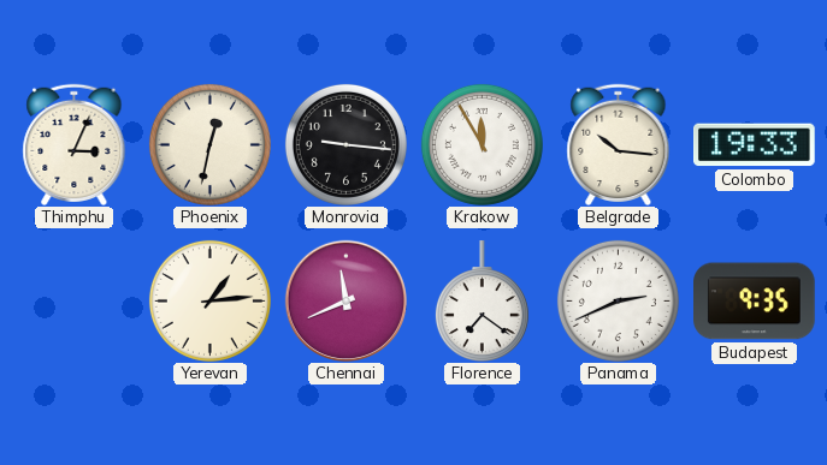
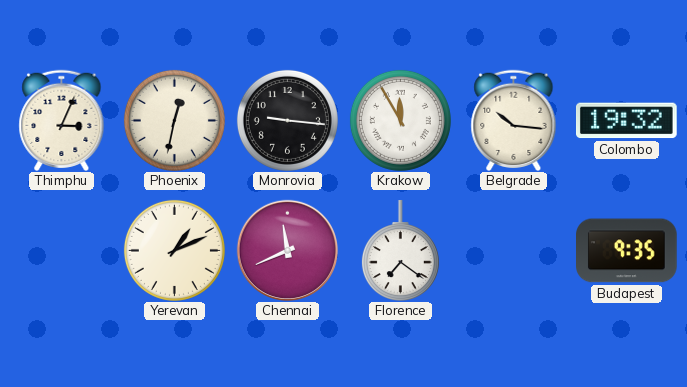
Colombo: 19:33 -> 19:32 (627, 121)
Yerevan: 1:14 -> 1:11 (174, 250)
Panama: 2:41 -> none (618, 300)
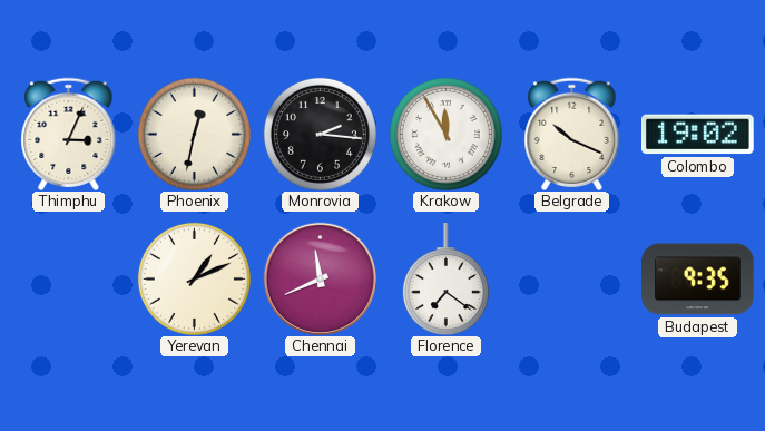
Monrovia: 9:16 -> 2:16 (320, 134)
Belgrade: 10:16 -> 10:19 (572, 134)
Colombo: 19:32 -> 19:02 (698, 135)
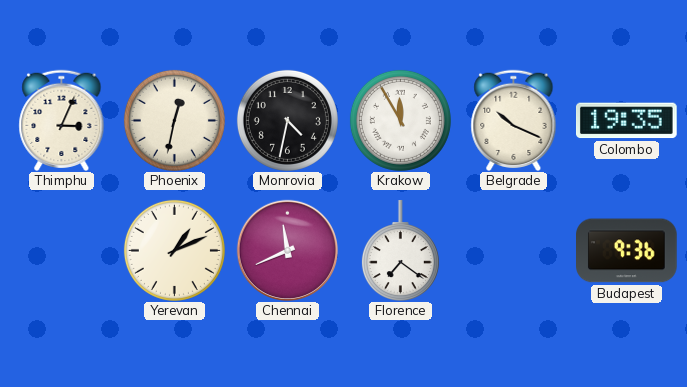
Monrovia: 2:16 -> 4:32 (287, 120)
Colombo: 19:02 -> 19:35 (627, 121)
Budapest: 9:35 -> 9:36 (627, 251)
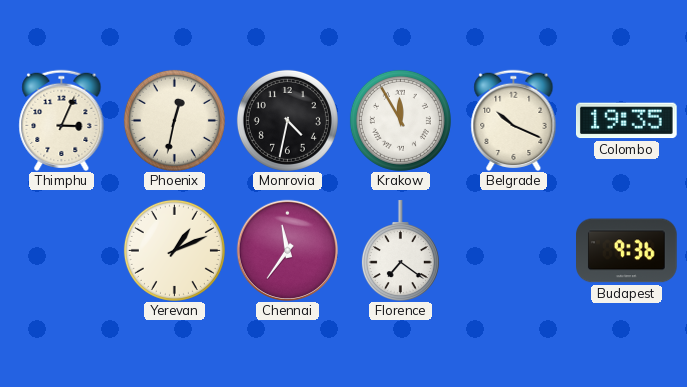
Chennai: 11:41 -> 11:36 (287, 250)
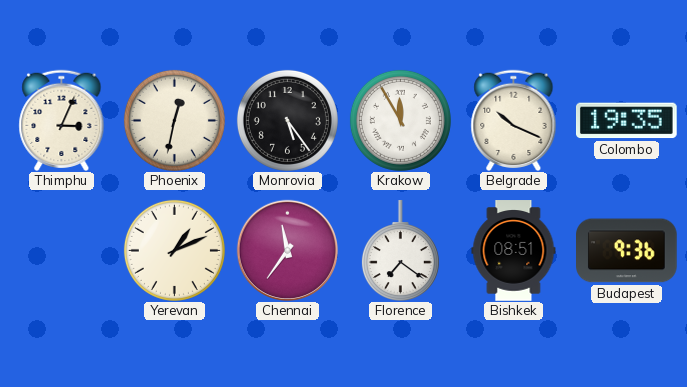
Monrovia: 4:32 -> 5:24 (287, 120)
Bishkek: none -> 08:51 (514, 251)
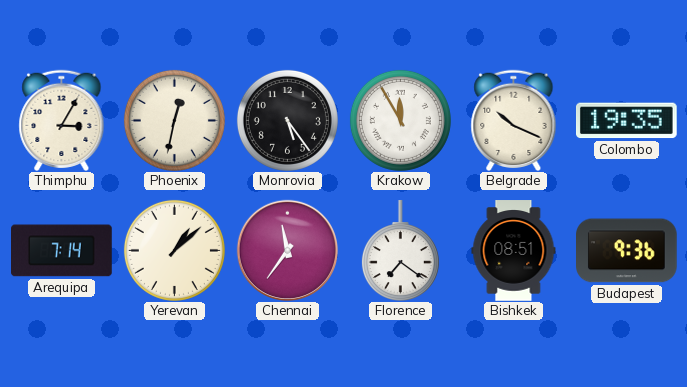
Thimphu: 3:04 -> 3:05 (62, 120)
Arequipa: none -> 7:14 (62, 251)
Yerevan: 1:11 -> 1:08 (174, 250)
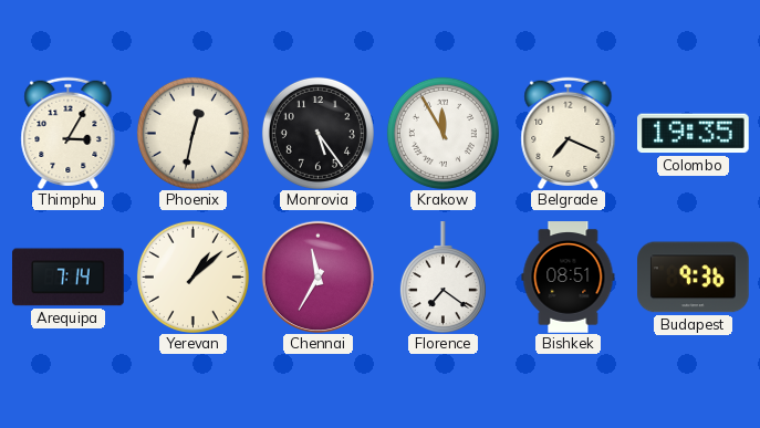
Belgrade: 10:19 -> 7:19 (569, 133)
Chennai: 11:36 -> 11:35 (317, 276)
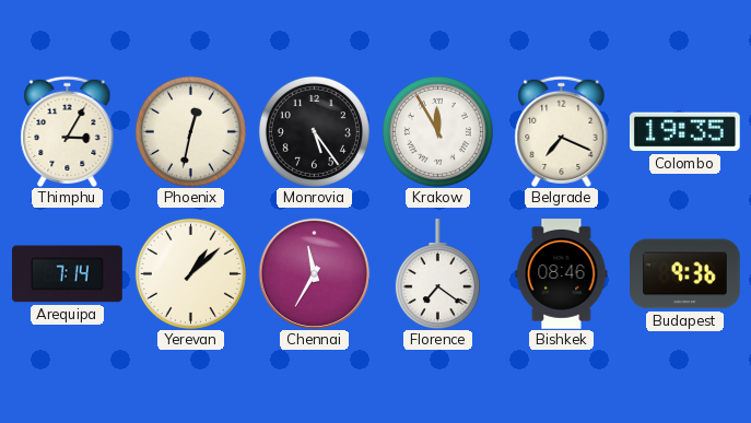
Bishkek: 08:51 -> 08:46 (562, 274)
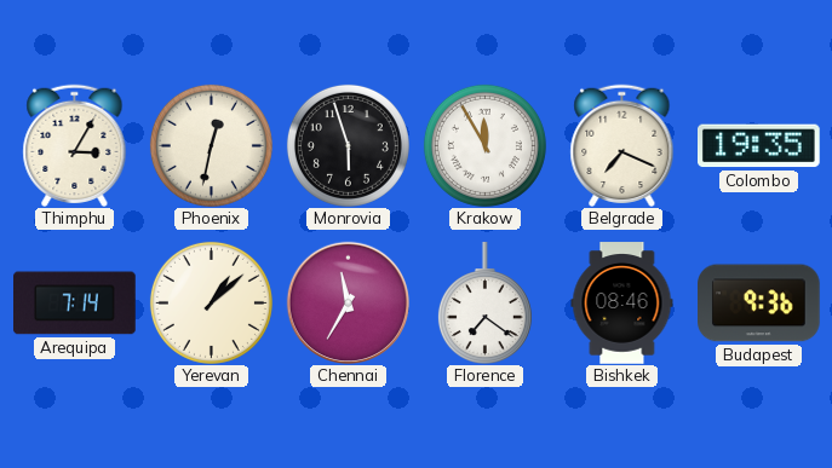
Monrovia: 5:24 -> 5:57 (348, 145)
